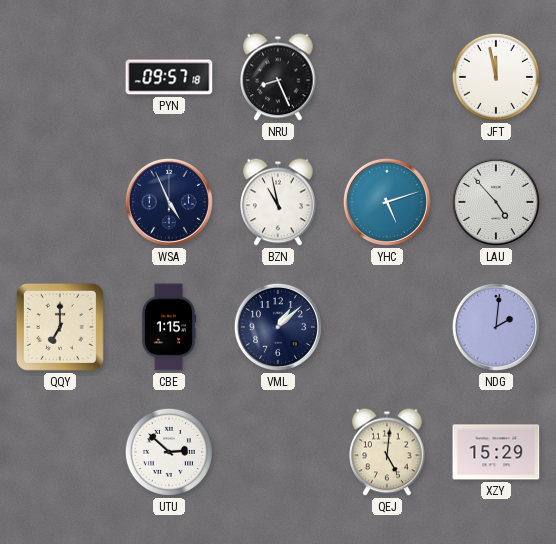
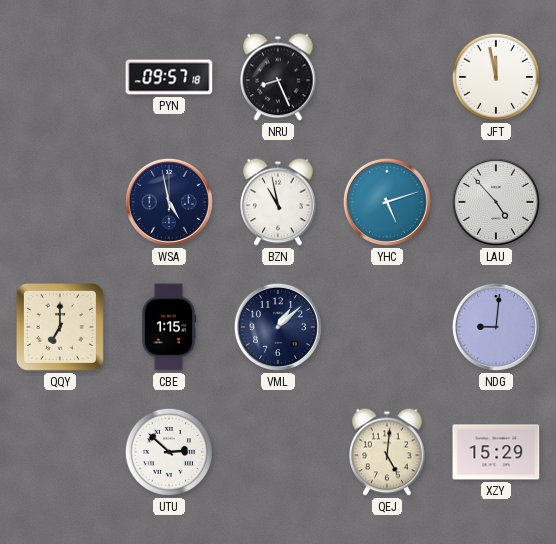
WSA: 4:56 -> 4:58 (169, 202)
NDG: 2:01 -> 9:01 (496, 327)
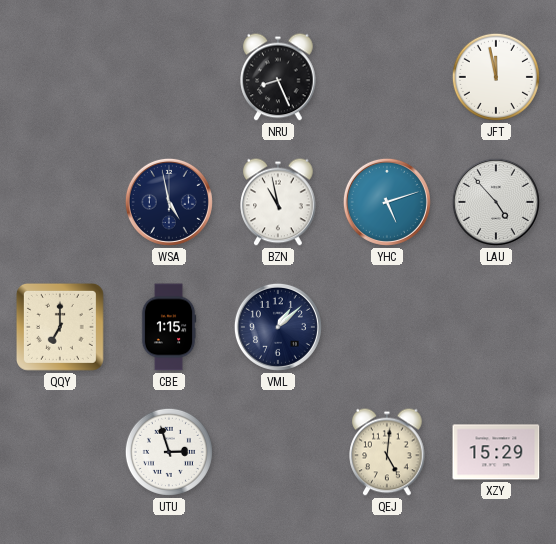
PYN: 09:57 -> none (169, 77)
NDG: 9:01 -> none (496, 327)
UTU: 2:52 -> 2:57 (169, 452)
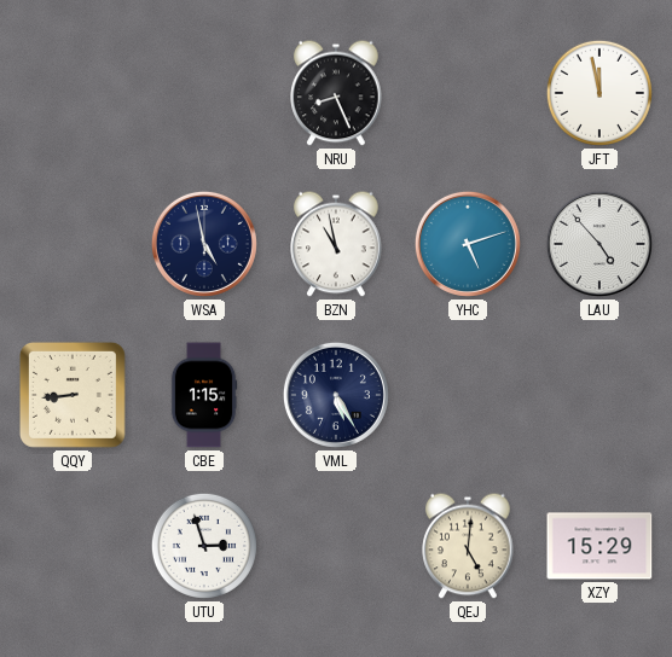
QQY: 7:00 -> 8:44 (73, 395)
VML: 1:08 -> 5:25 (336, 395)
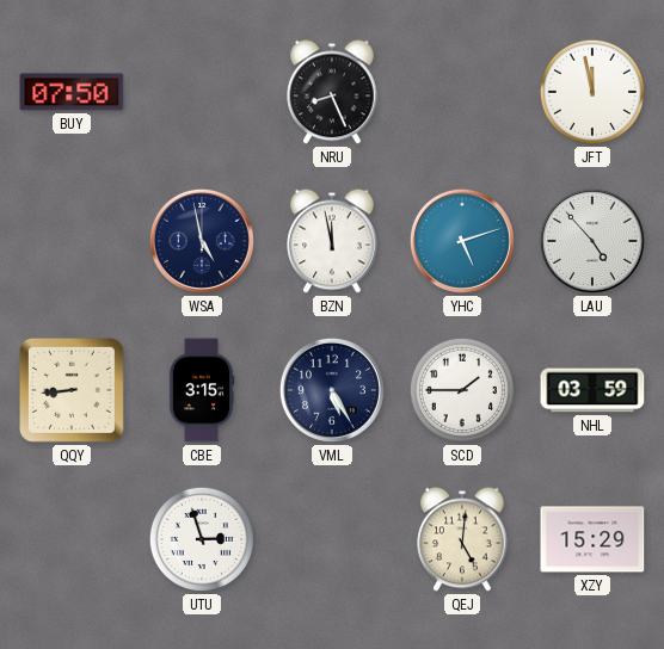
BUY: none -> 07:50 (72, 92)
BZN: 10:58 -> 11:58 (332, 241)
CBE: 1:15 -> 3:15 (202, 390)
SCD: none -> 1:45 (462, 390)
NHL: none -> 03:59 (592, 390)
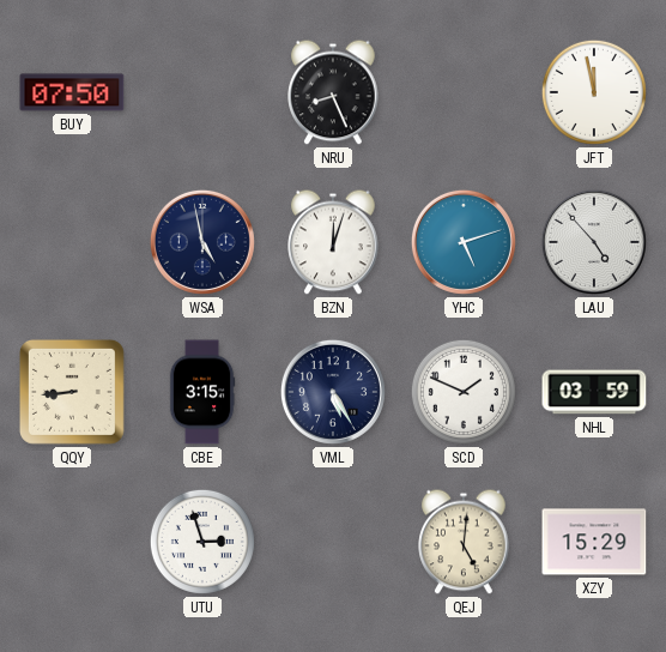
BZN: 11:58 -> 12:03 (333, 242)
SCD: 1:45 -> 1:49 (464, 392)
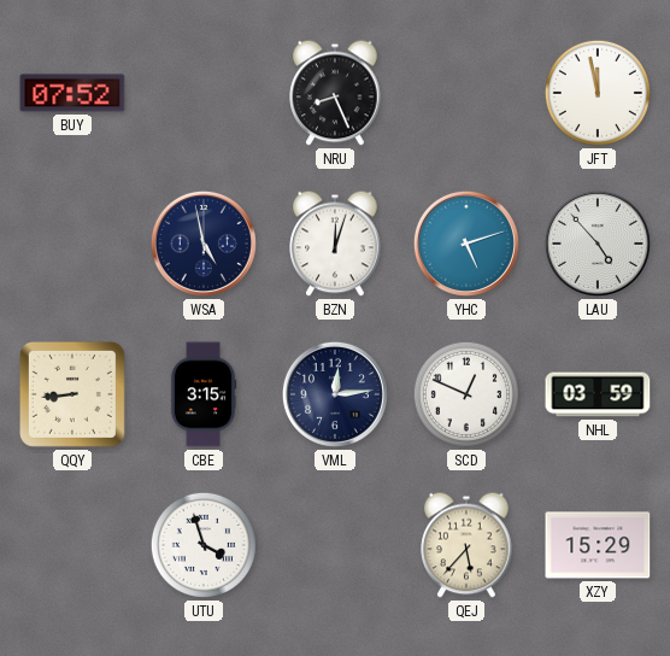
BUY: 07:50 -> 07:52 (72, 93)
VML: 5:25 -> 12:14 (335, 394)
SCD: 1:49 -> 12:49 (466, 394)
UTU: 2:57 -> 3:57 (204, 545)
QEJ: 5:01 -> 5:37 (466, 545)
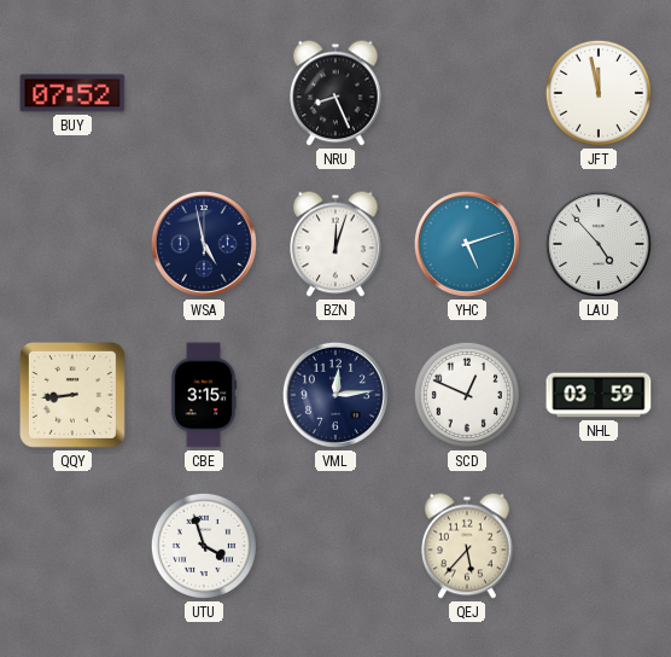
XZY: 15:29 -> none (598, 545)
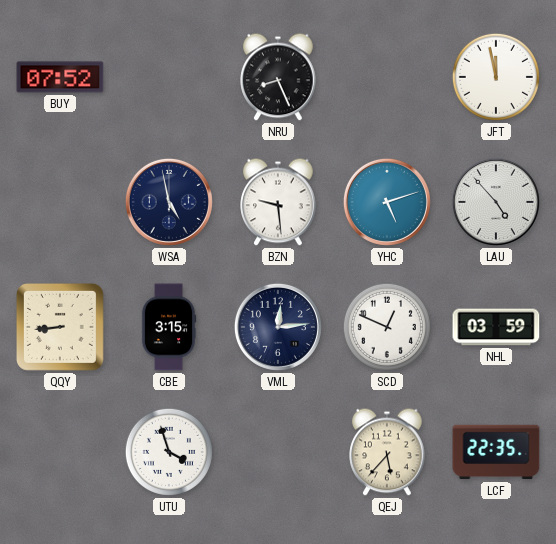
BZN: 12:03 -> 9:29 (278, 202)
LCF: none -> 22:35 (496, 452)
